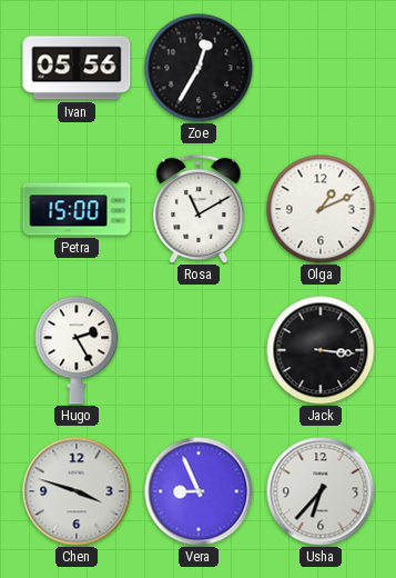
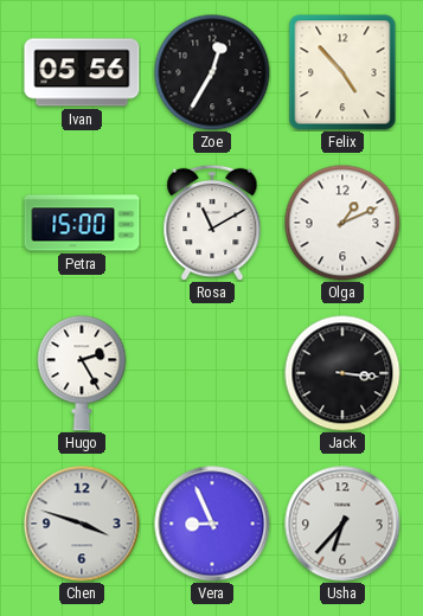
Felix: none -> 4:53 (342, 72)
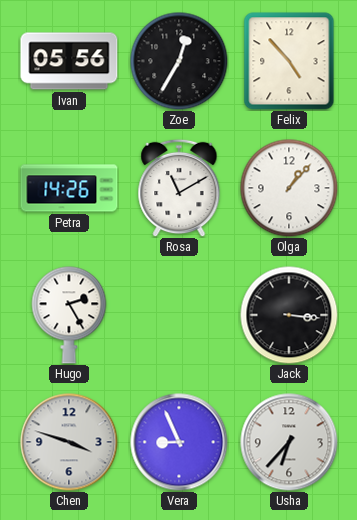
Petra: 15:00 -> 14:26 (69, 188)
Olga: 1:11 -> 1:07 (289, 188)
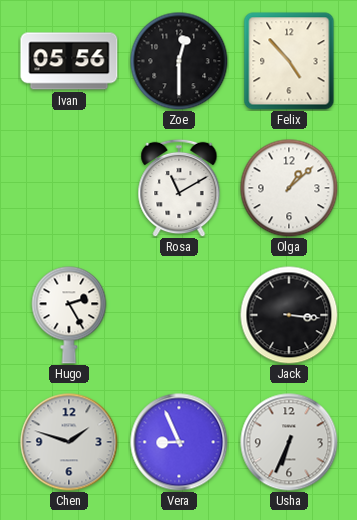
Zoe: 12:35 -> 12:30 (179, 61)
Petra: 14:26 -> none (69, 188)
Olga: 1:07 -> 1:08 (289, 188)
Chen: 3:48 -> 1:48 (69, 442)
Usha: 6:37 -> 6:34 (289, 442)
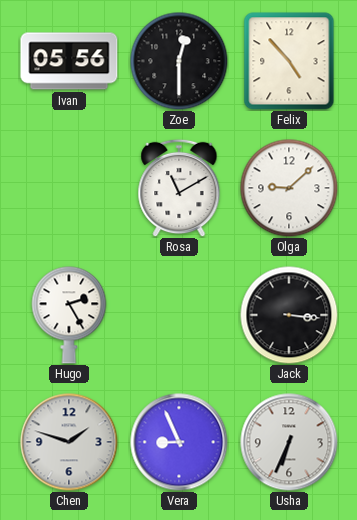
Olga: 1:08 -> 9:08 (289, 188)
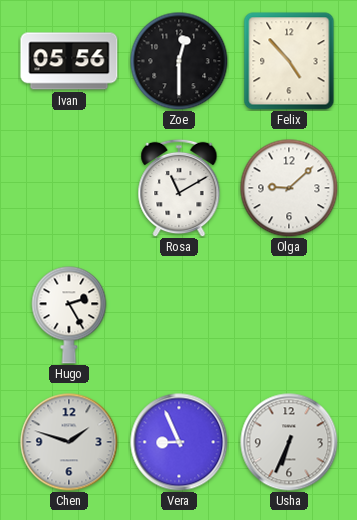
Jack: 3:16 -> none (289, 315)
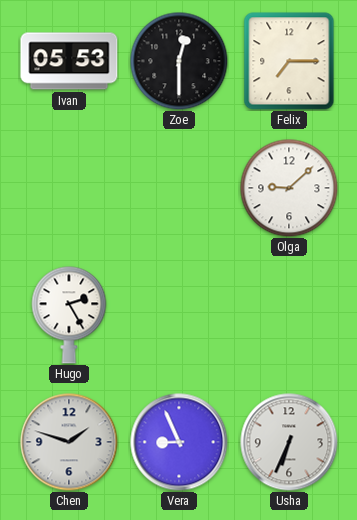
Ivan: 05:56 -> 05:53 (69, 61)
Felix: 4:53 -> 7:15 (289, 61)
Rosa: 11:10 -> none (179, 188)
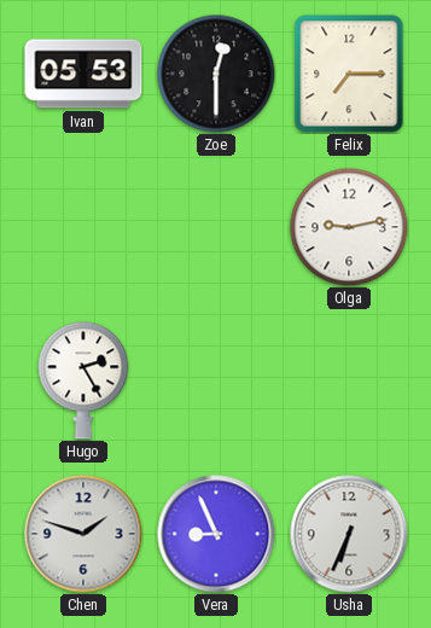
Olga: 9:08 -> 9:13 (349, 227)
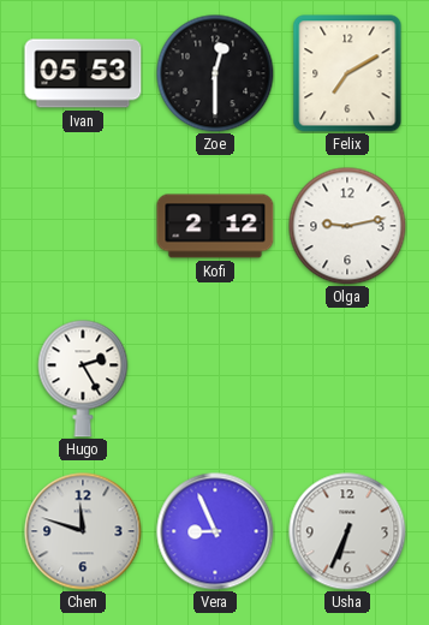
Felix: 7:15 -> 7:10 (347, 73)
Kofi: none -> 2:12 (215, 226)
Chen: 1:48 -> 11:48 (83, 531)
